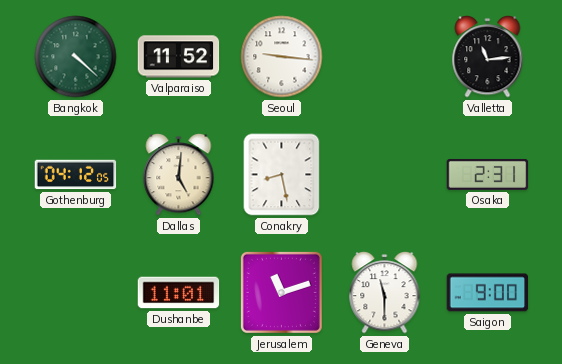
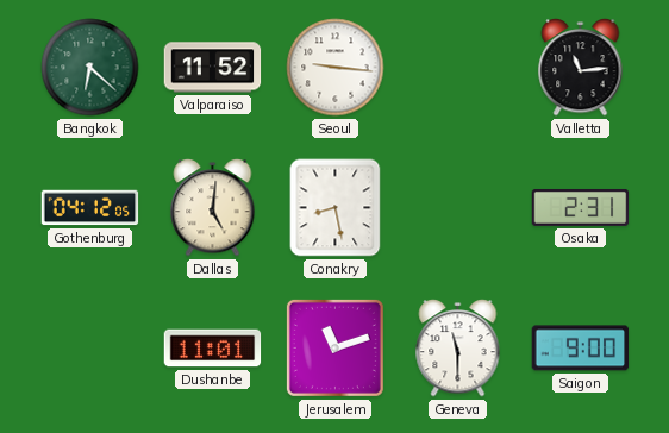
Bangkok: 4:22 -> 6:22 (90, 68)
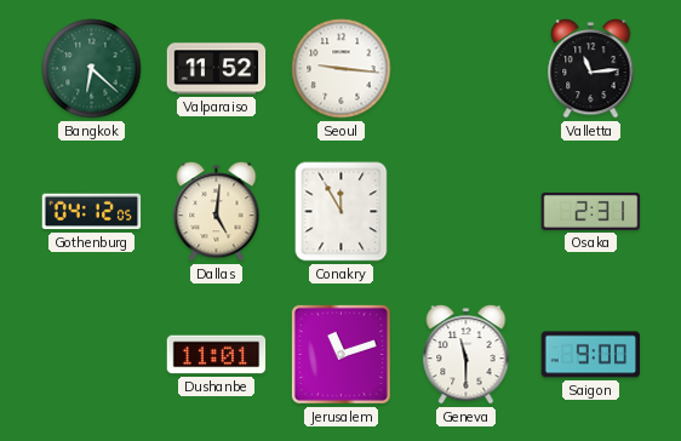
Conakry: 8:28 -> 11:55 (342, 212)
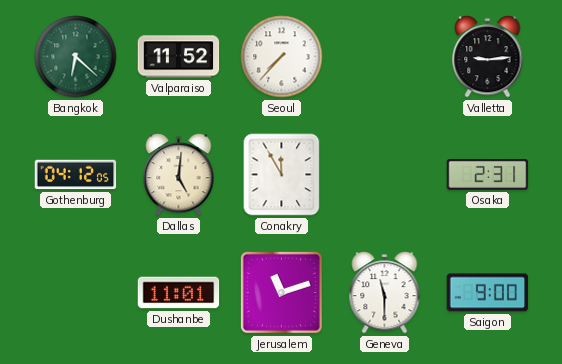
Seoul: 9:16 -> 7:37 (282, 57)
Valletta: 11:14 -> 9:14 (488, 57)
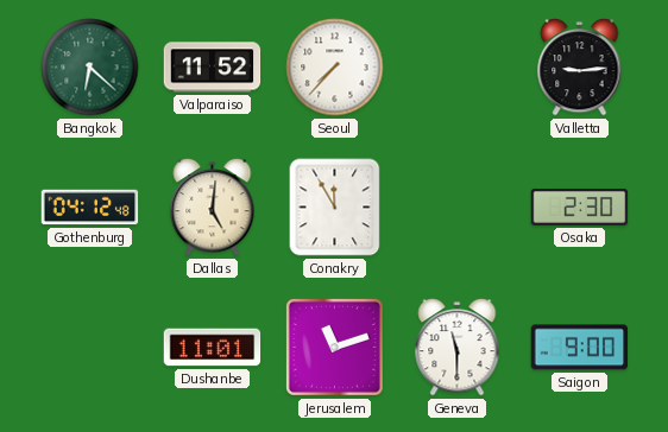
Gothenburg: 04:12:05 -> 04:12:48 (90, 208)
Osaka: 2:31 -> 2:30 (580, 207)
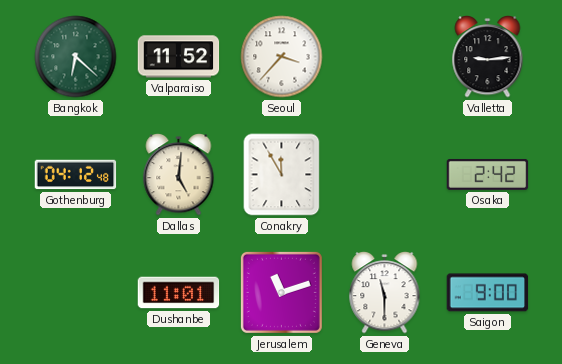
Seoul: 7:37 -> 3:37 (282, 57)
Osaka: 2:30 -> 2:42 (488, 174)
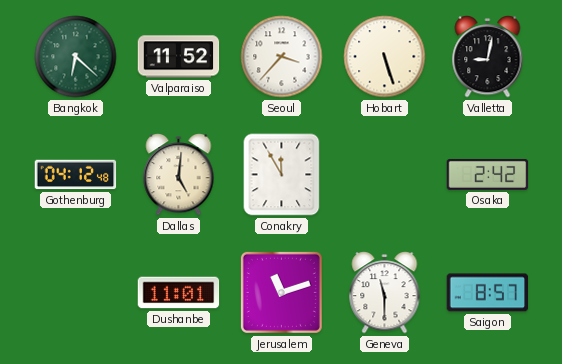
Hobart: none -> 5:27 (385, 57)
Valletta: 9:14 -> 9:02 (488, 57)
Saigon: 9:00 -> 8:57 (488, 293)
